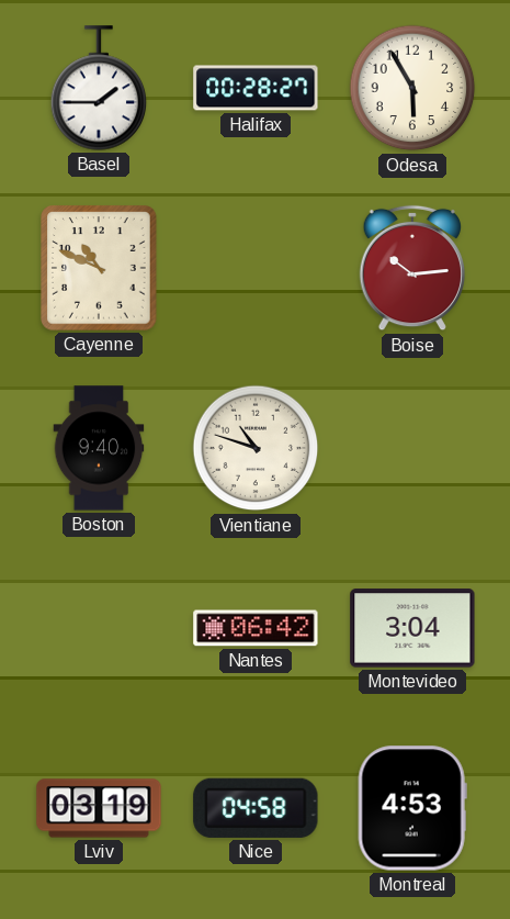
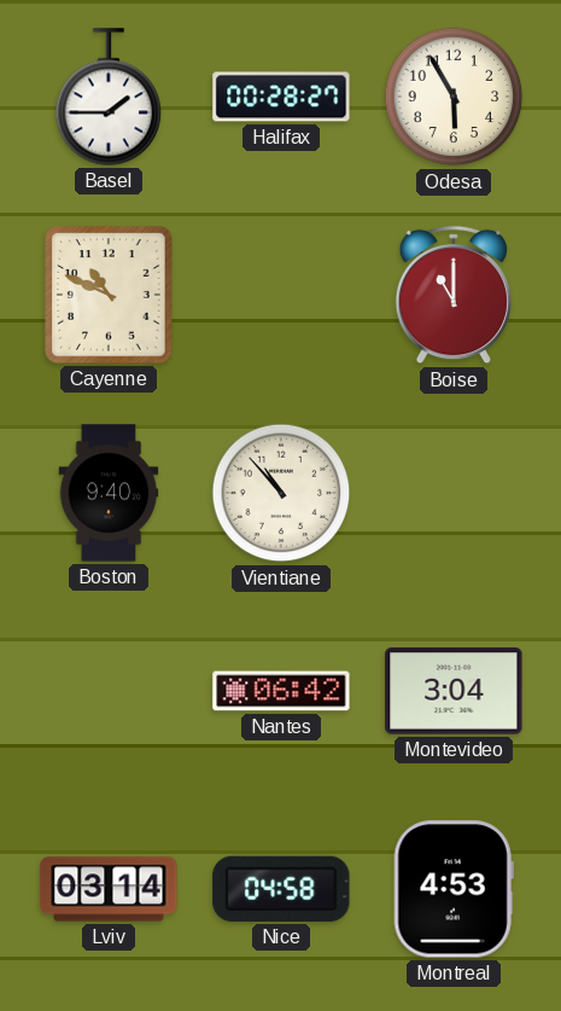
Boise: 10:14 -> 11:00 (452, 295)
Vientiane: 10:48 -> 10:53 (281, 493)
Lviv: 03:19 -> 03:14 (109, 889)
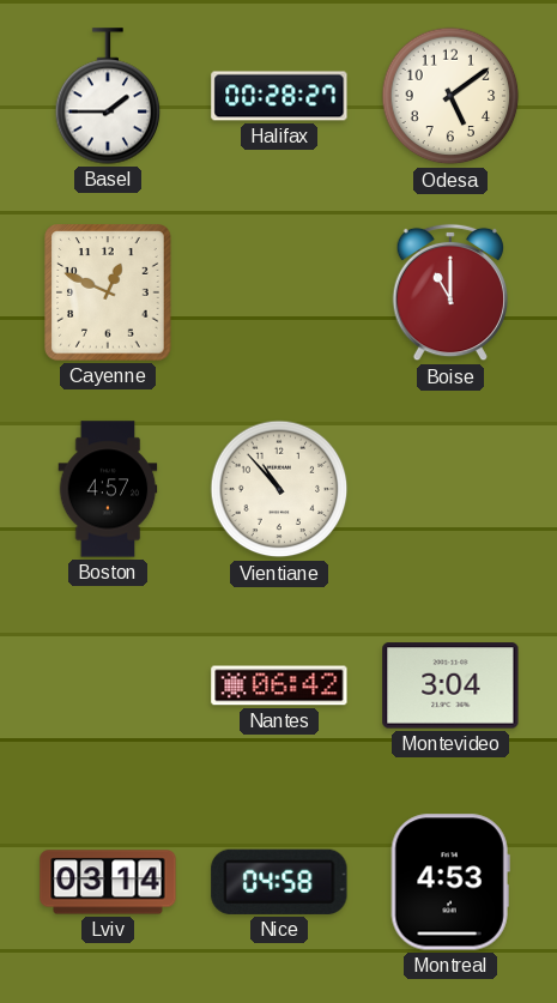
Odesa: 5:55 -> 5:09 (450, 96)
Cayenne: 10:49 -> 12:49 (108, 292)
Boston: 9:40 -> 4:57 (108, 489)
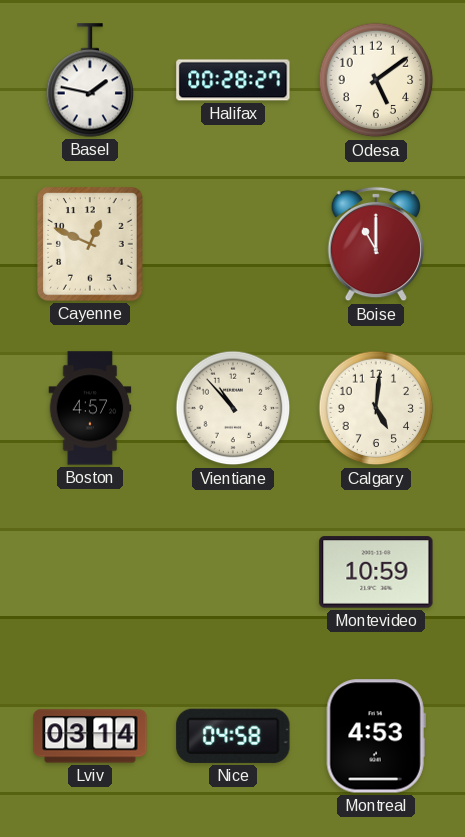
Basel: 1:45 -> 1:47 (90, 80)
Calgary: none -> 5:01 (376, 408)
Nantes: 06:42 -> none (279, 685)
Montevideo: 3:04 -> 10:59 (376, 572)
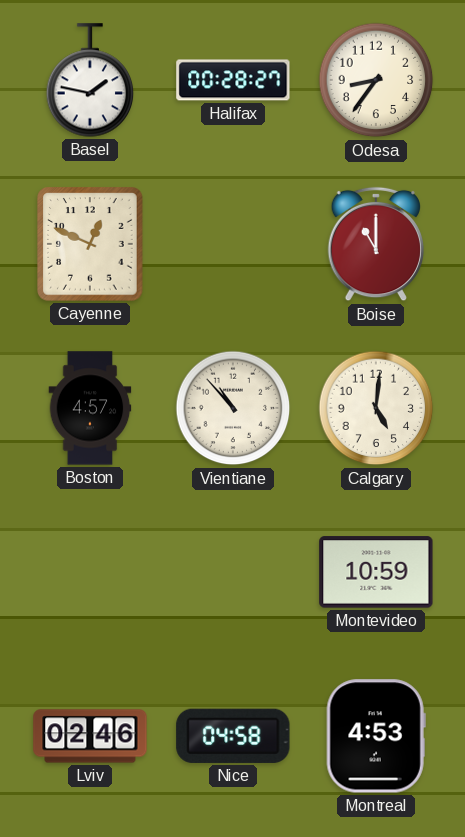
Odesa: 5:09 -> 8:36 (376, 80)
Lviv: 03:14 -> 02:46 (90, 736)
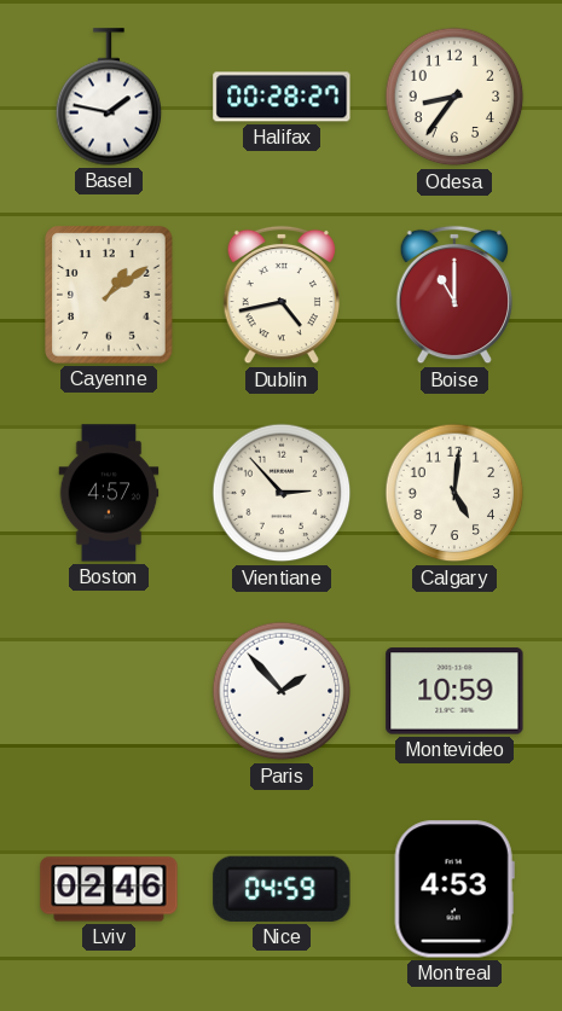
Cayenne: 12:49 -> 1:09 (109, 295)
Dublin: none -> 4:43 (280, 295)
Vientiane: 10:53 -> 2:53 (282, 493)
Paris: none -> 1:53 (282, 691)
Nice: 04:58 -> 04:59 (282, 889)
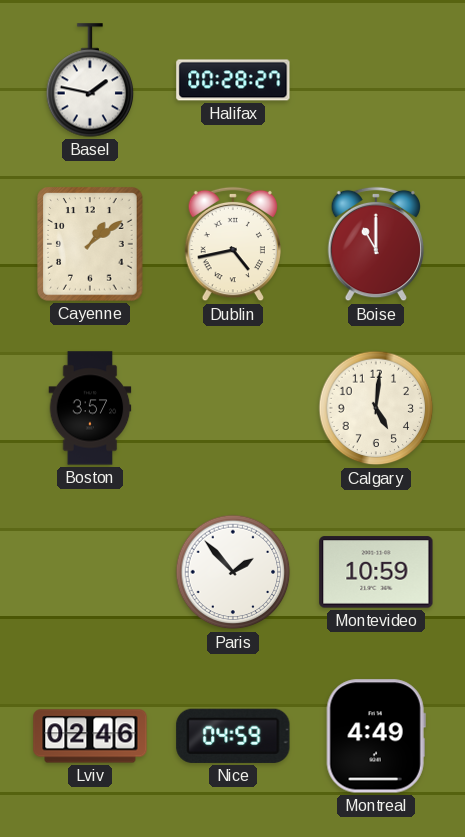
Odesa: 8:36 -> none (454, 97)
Boston: 4:57 -> 3:57 (90, 408)
Vientiane: 2:53 -> none (282, 493)
Montreal: 4:53 -> 4:49 (376, 736)
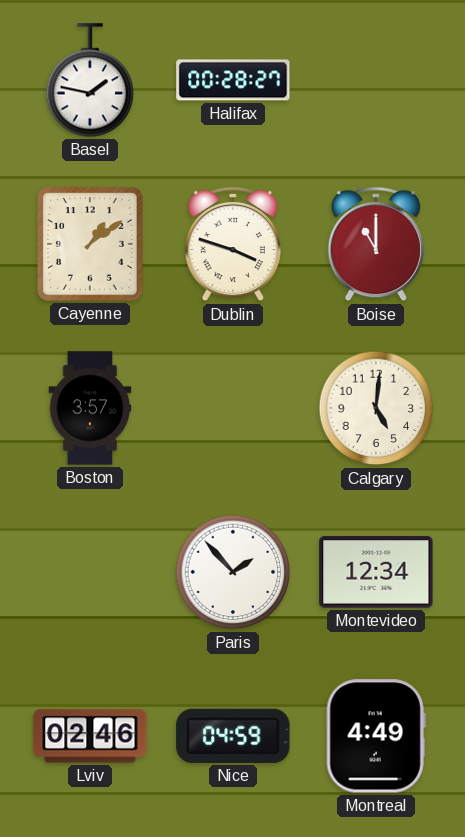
Dublin: 4:43 -> 3:48 (232, 244)
Montevideo: 10:59 -> 12:34 (376, 572)
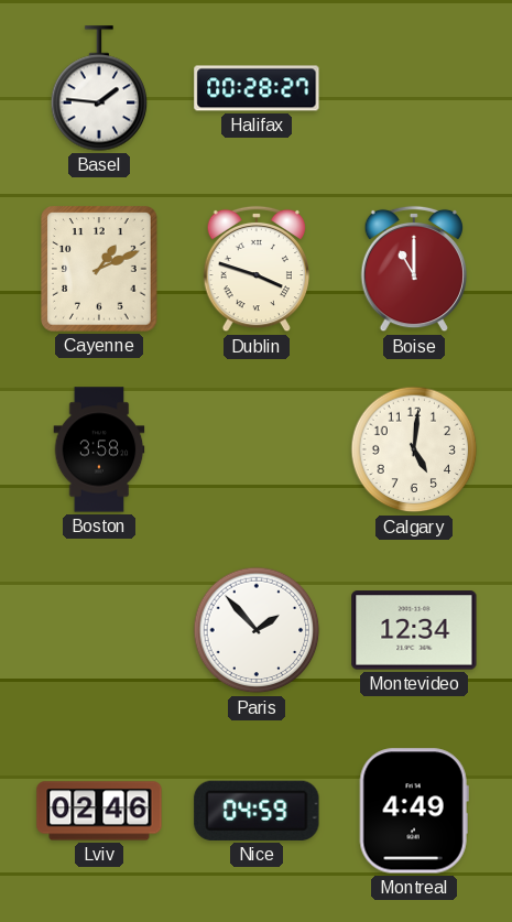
Basel: 1:47 -> 1:46 (99, 88)
Cayenne: 1:09 -> 1:11 (99, 269)
Boston: 3:57 -> 3:58 (99, 449)
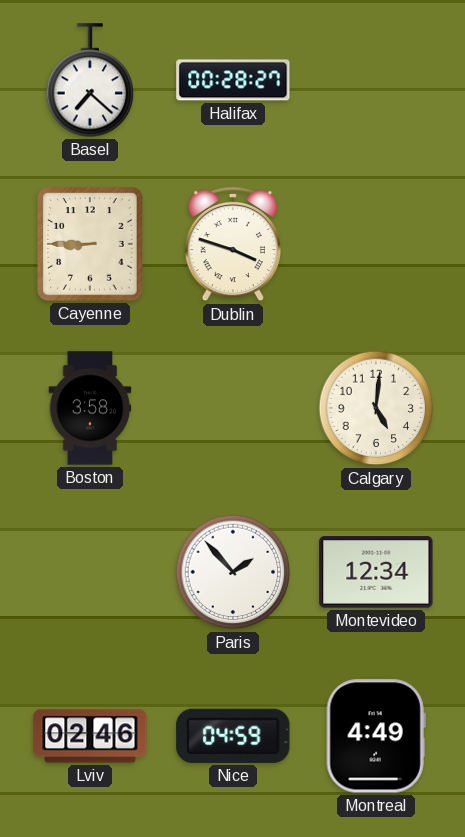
Basel: 1:46 -> 7:22 (90, 80)
Cayenne: 1:11 -> 8:45 (90, 244)
Boise: 11:00 -> none (413, 269)
